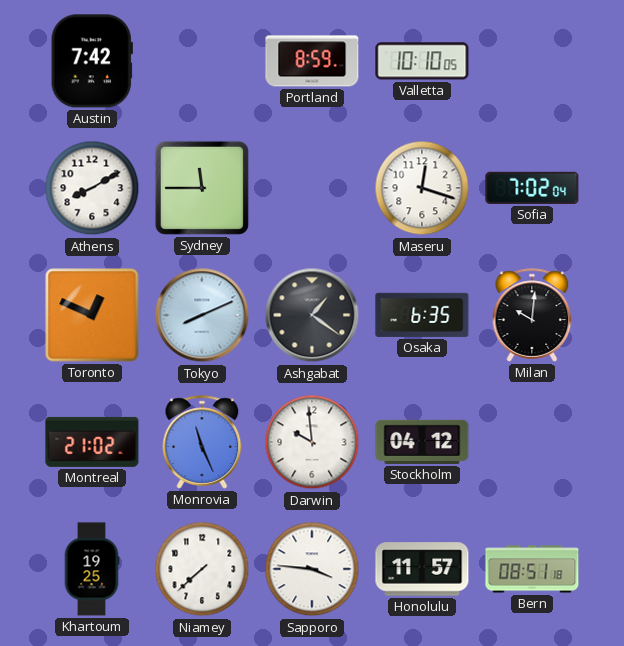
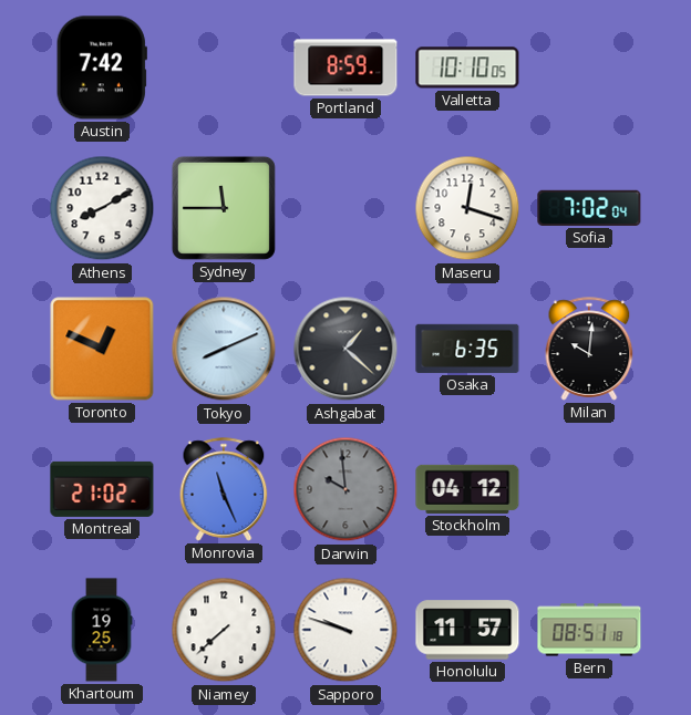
Ashgabat: 1:21 -> 1:22 (345, 349)
Darwin dial: white -> grey (345, 489)
Sapporo: 3:46 -> 9:48 (345, 630)
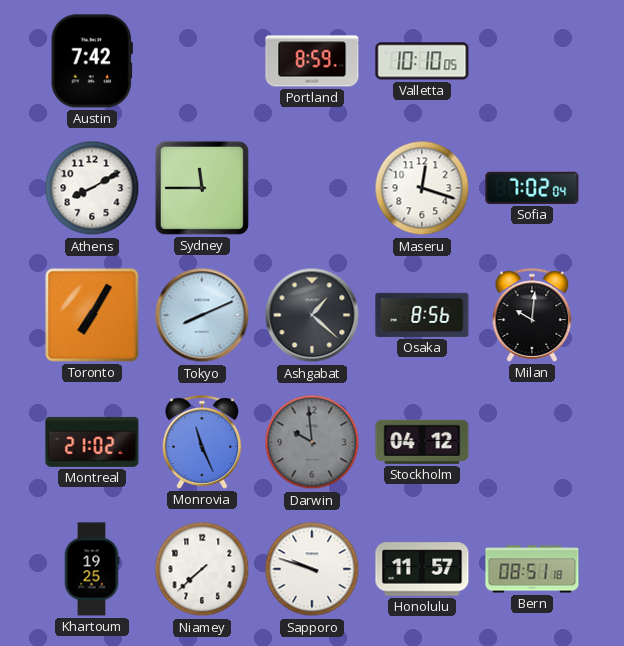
Toronto: 12:49 -> 7:05 (92, 315)
Osaka: 6:35 -> 8:56 (422, 315)
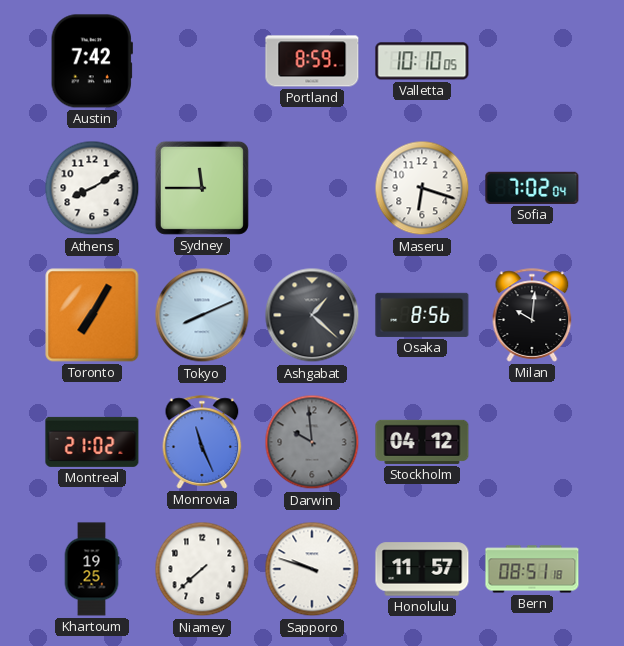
Maseru: 12:18 -> 6:18 (422, 188)
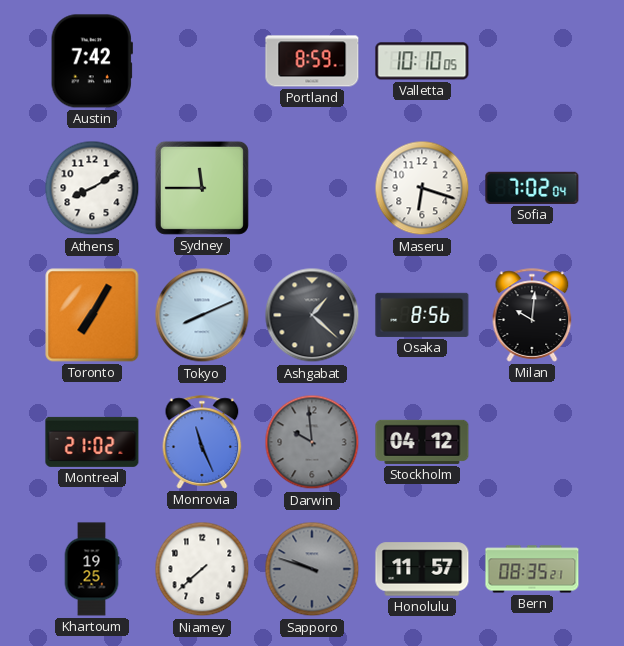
Sapporo dial: white -> grey (312, 569)
Bern: 08:51 -> 08:35 (532, 569)
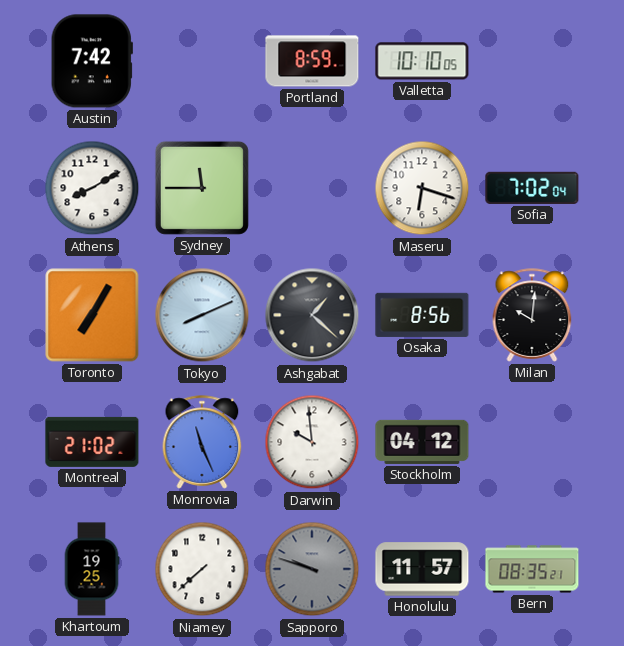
Darwin dial: grey -> white (312, 442)
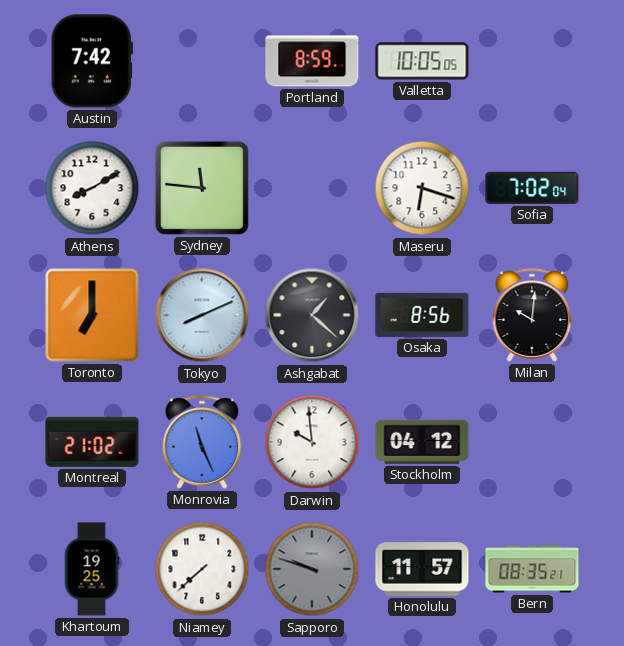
Valletta: 10:10 -> 10:05 (422, 61)
Sydney: 11:45 -> 11:46 (202, 188)
Toronto: 7:05 -> 7:00 (92, 315)
